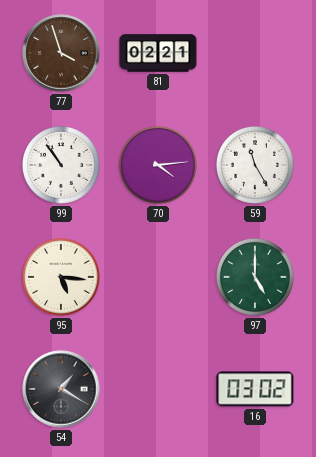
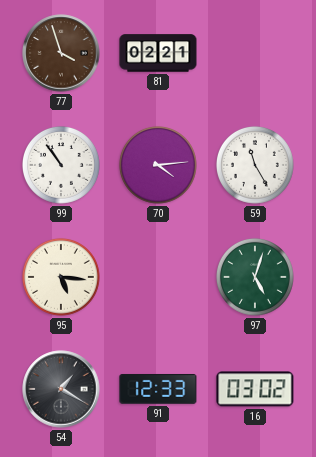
97: 5:00 -> 5:03 (255, 277)
91: none -> 12:33 (158, 389)
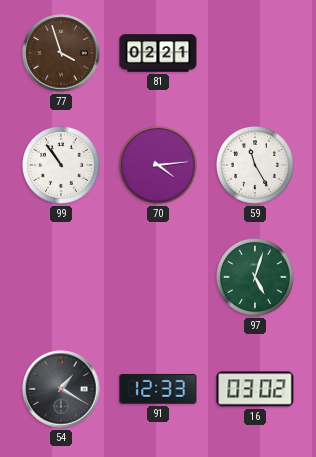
95: 5:16 -> none (61, 277)
